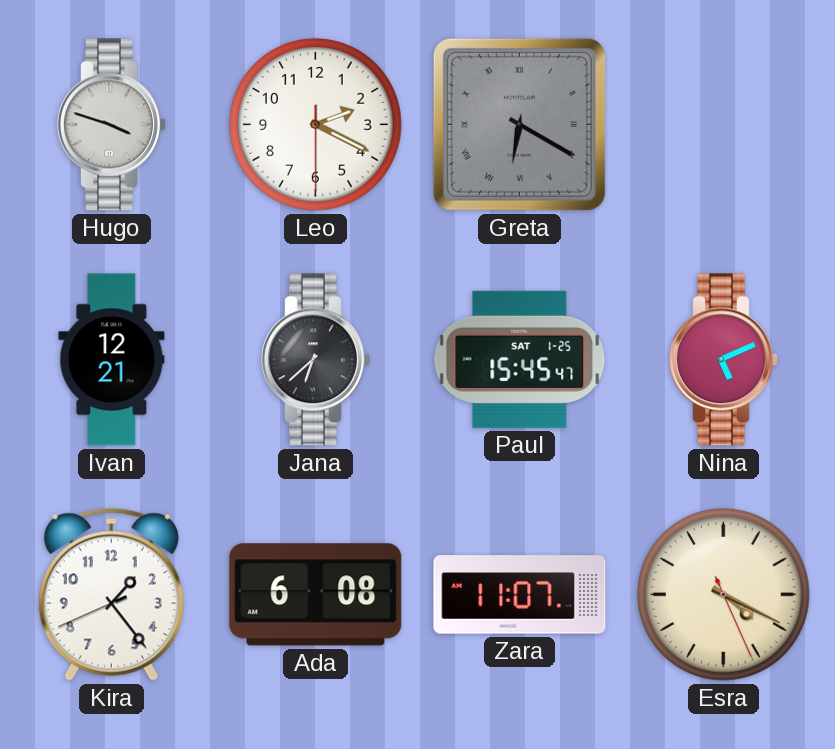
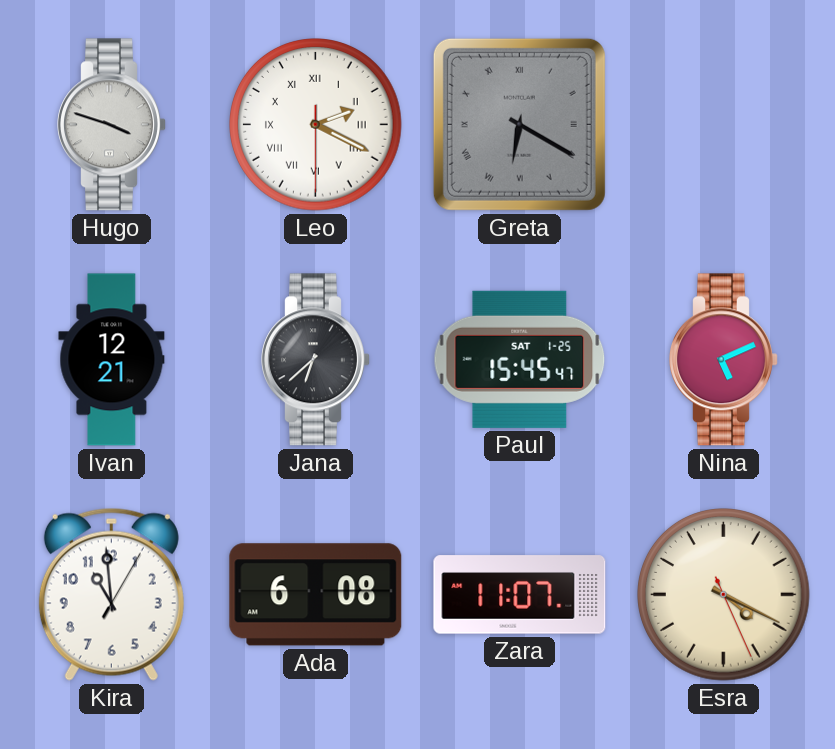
Leo numerals: Arabic -> Roman (316, 125)
Kira: 1:23 -> 10:59 (111, 594)
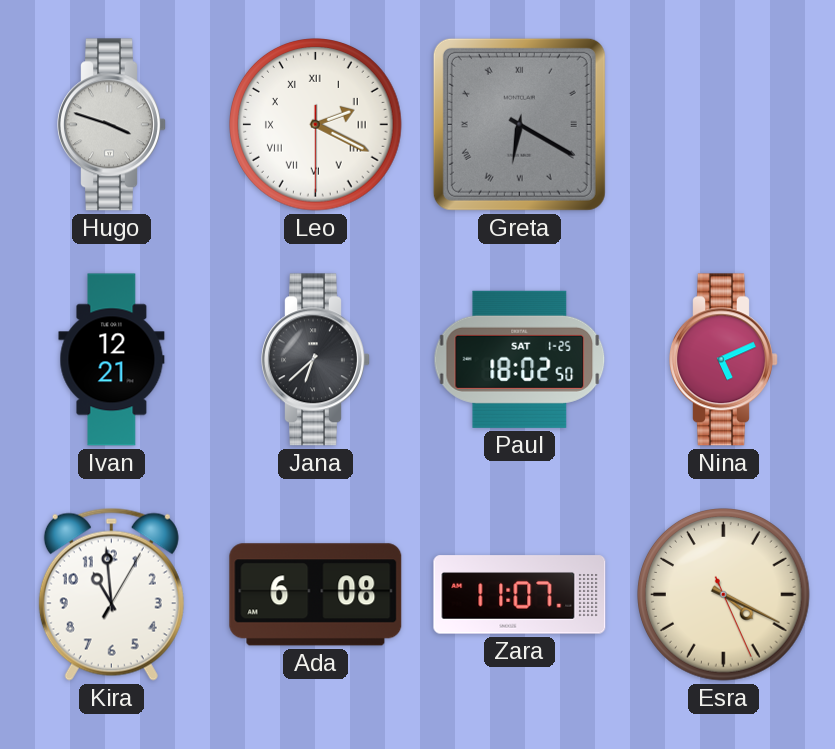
Paul: 15:45 -> 18:02 (520, 359)
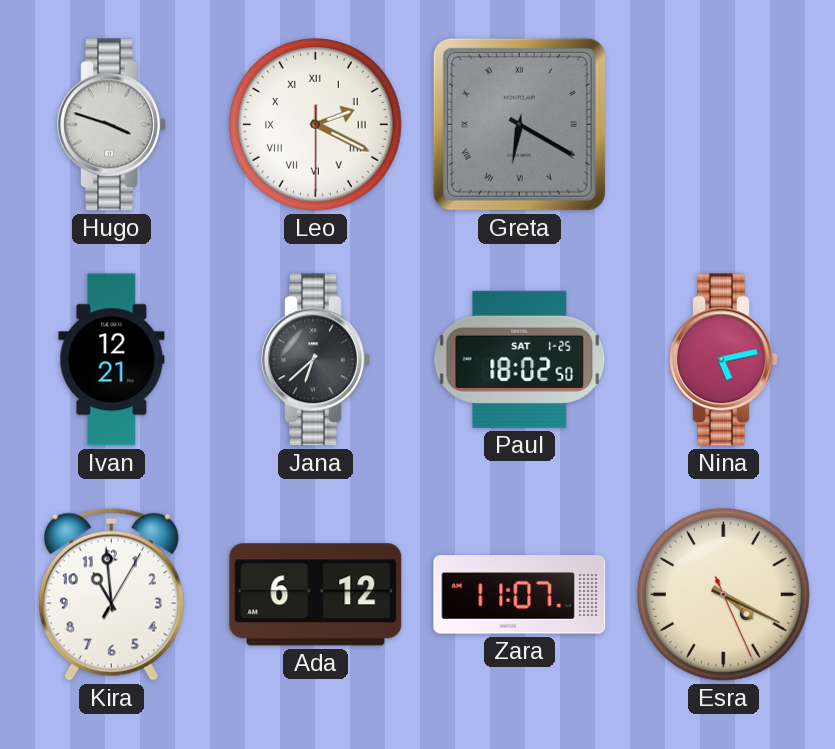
Nina: 5:11 -> 5:13 (724, 360)
Ada: 6:08 -> 6:12 (316, 595)
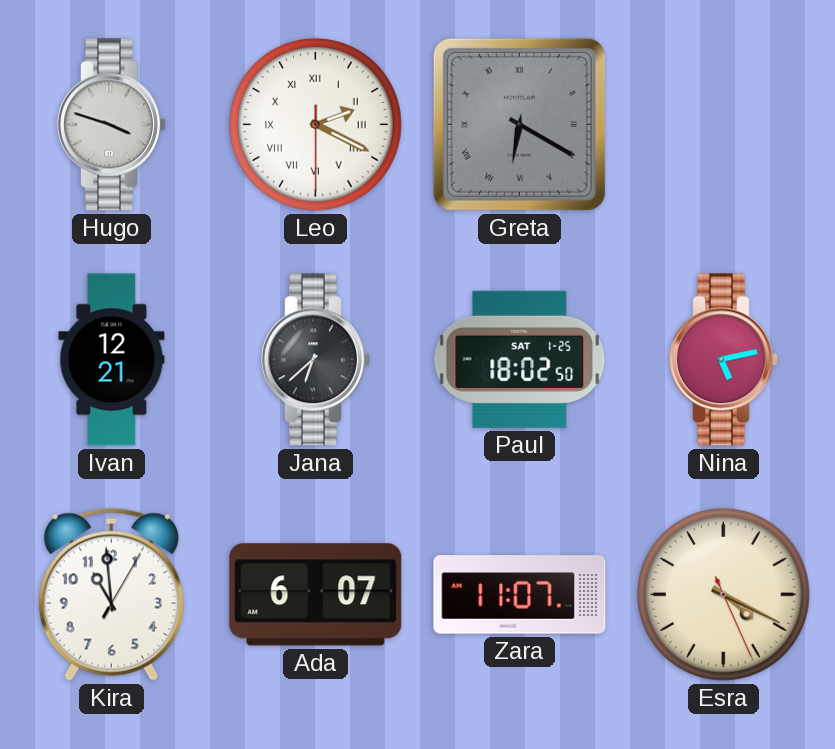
Ada: 6:12 -> 6:07 (316, 595)
